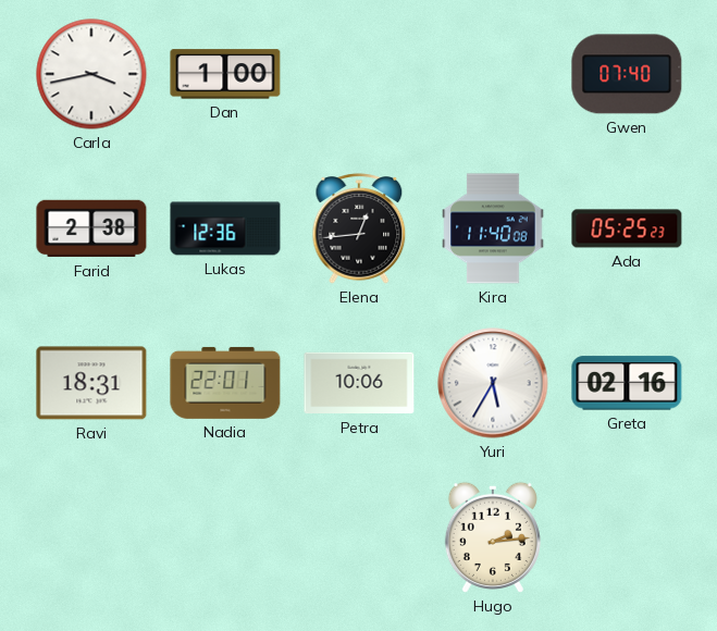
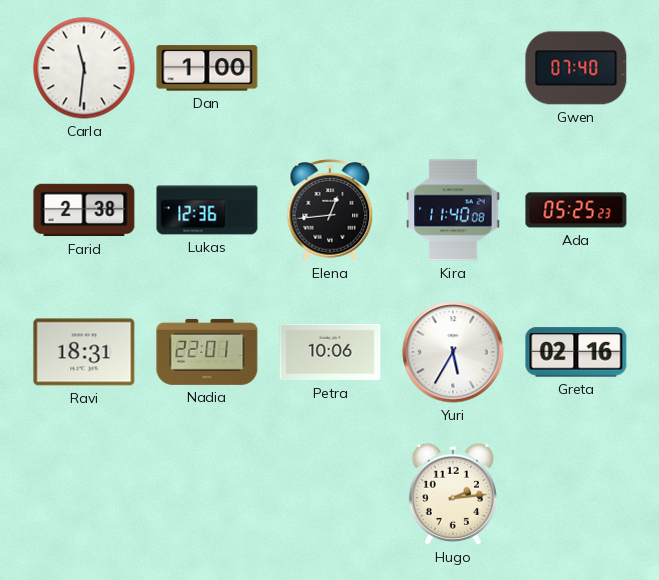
Carla: 3:43 -> 11:31 (84, 68)
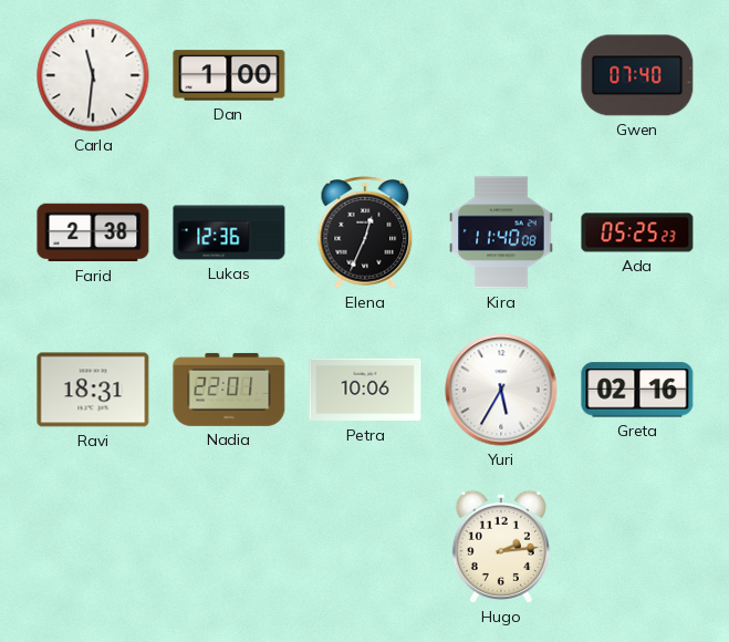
Elena: 12:44 -> 12:34 (365, 232)
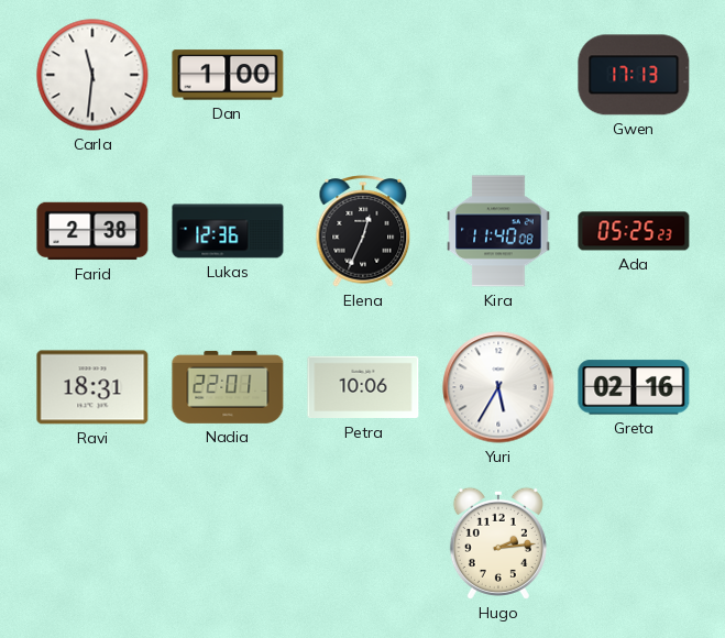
Gwen: 07:40 -> 17:13 (634, 75)
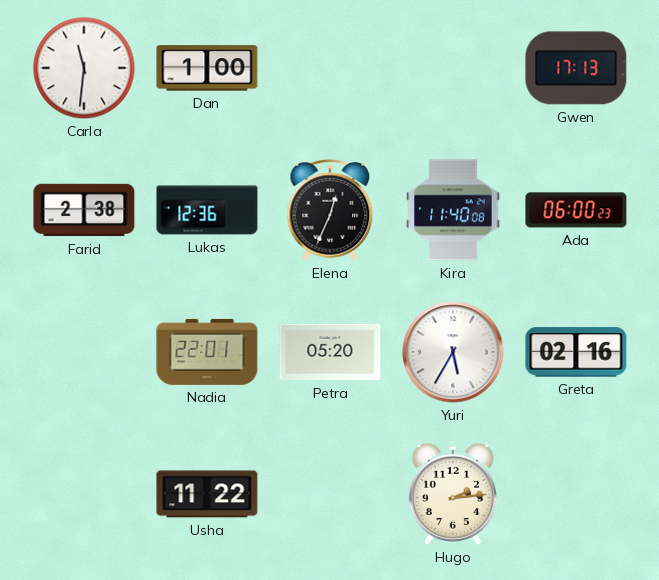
Ada: 05:25 -> 06:00 (576, 210)
Ravi: 18:31 -> none (92, 387)
Petra: 10:06 -> 05:20 (330, 352)
Usha: none -> 11:22 (207, 494)
